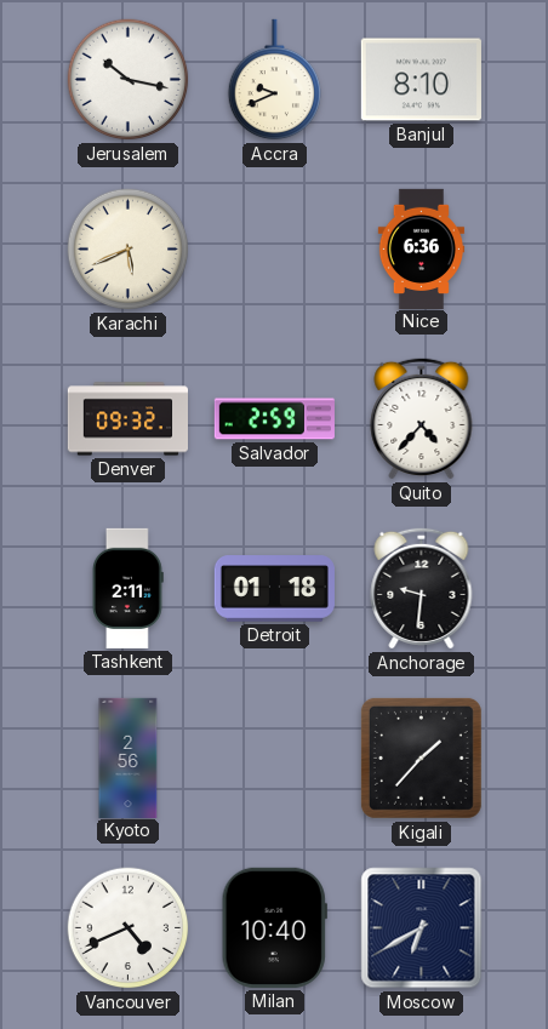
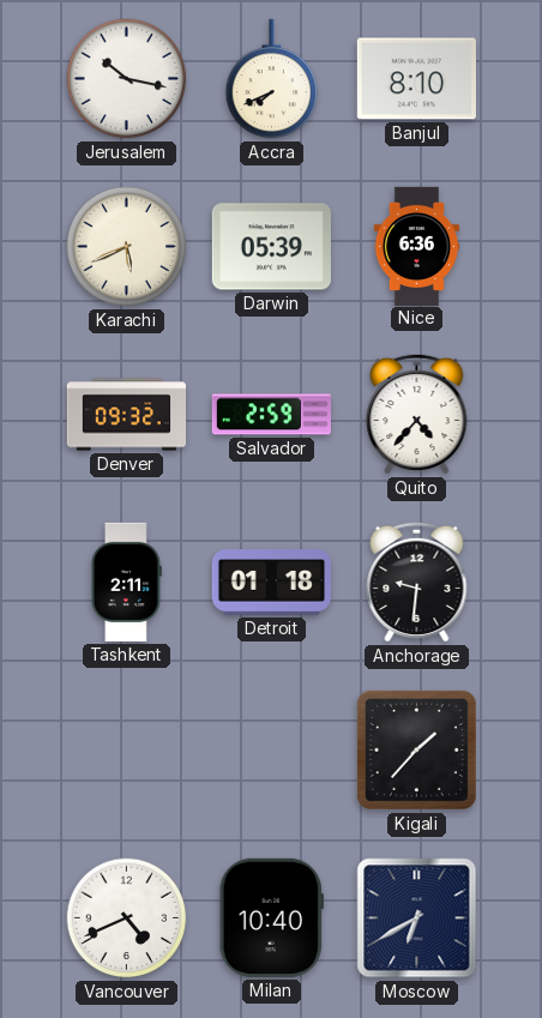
Accra: 9:41 -> 7:41 (272, 79)
Darwin: none -> 05:39 (271, 247)
Kyoto: 2:56 -> none (129, 758)
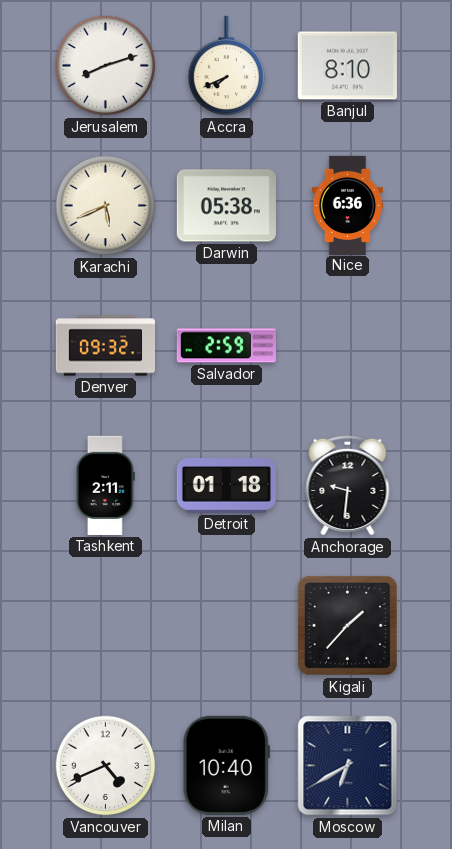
Jerusalem: 10:17 -> 8:12 (106, 66)
Darwin: 05:39 -> 05:38 (226, 206)
Quito: 4:37 -> none (417, 414)
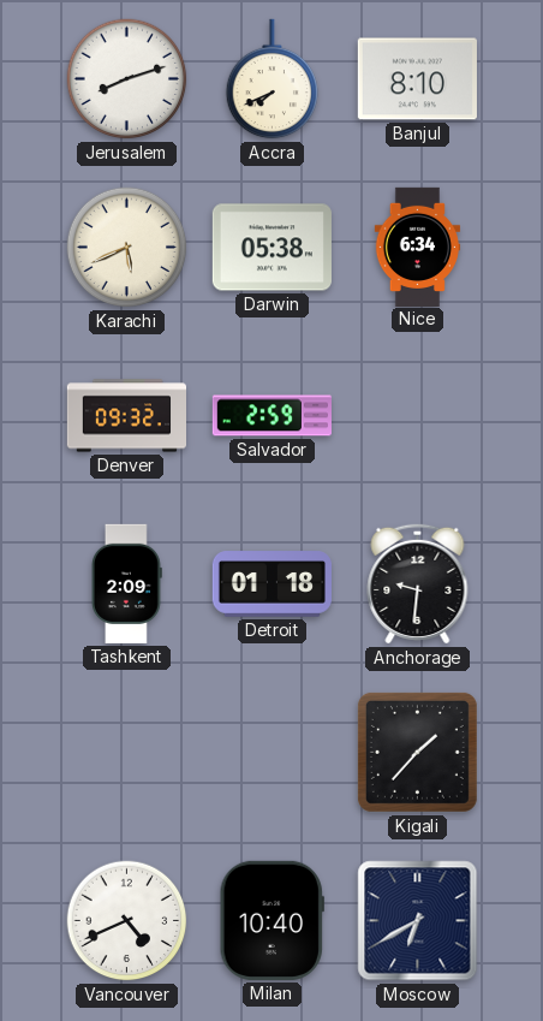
Nice: 6:36 -> 6:34 (418, 247)
Tashkent: 2:11 -> 2:09 (127, 583)
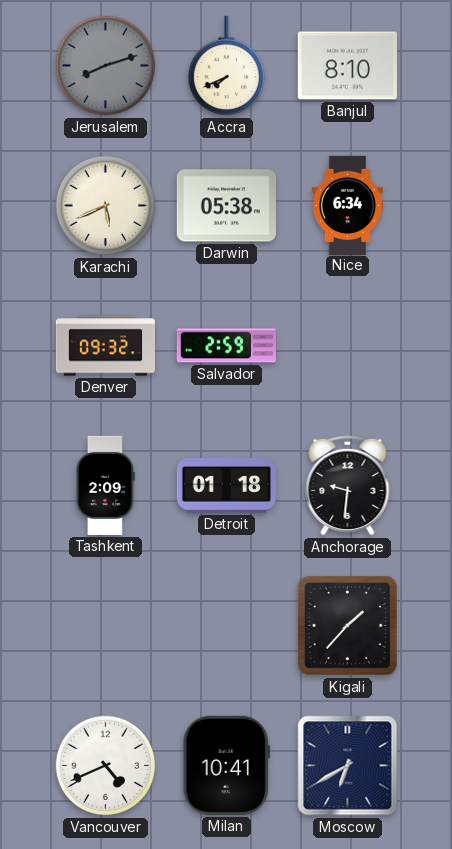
Jerusalem dial: white -> grey (106, 66)
Milan: 10:40 -> 10:41 (226, 765)
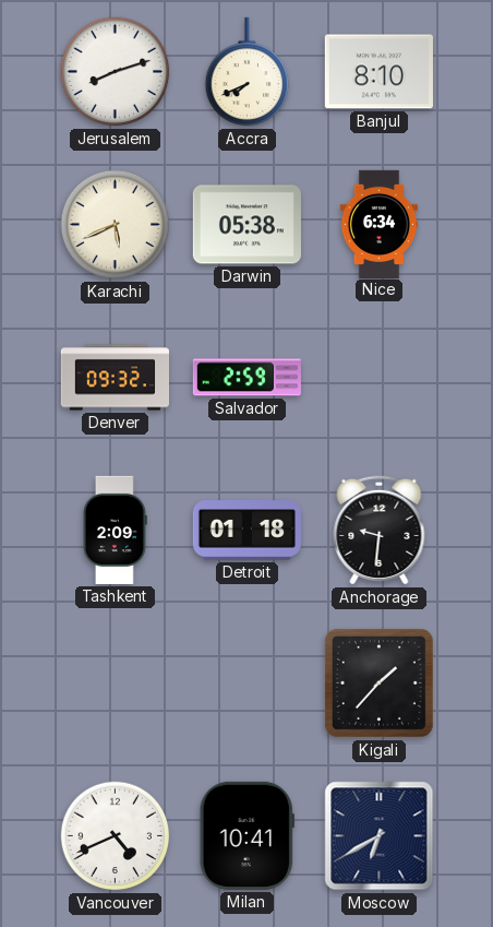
Jerusalem dial: grey -> white (116, 72)
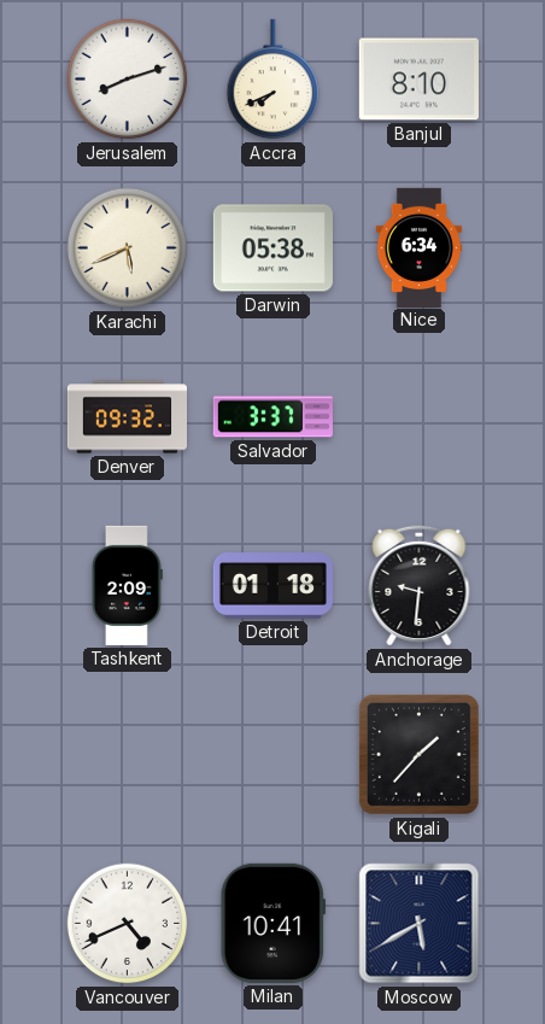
Salvador: 2:59 -> 3:37 (272, 417)
Moscow: 6:40 -> 5:40 (420, 924)
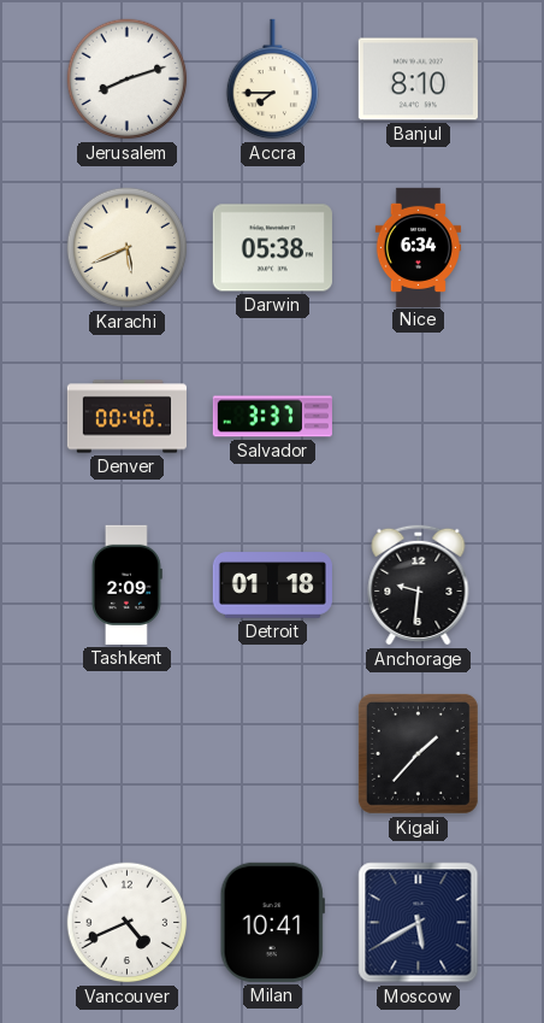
Accra: 7:41 -> 7:45 (273, 80)
Denver: 09:32 -> 00:40 (126, 417)
